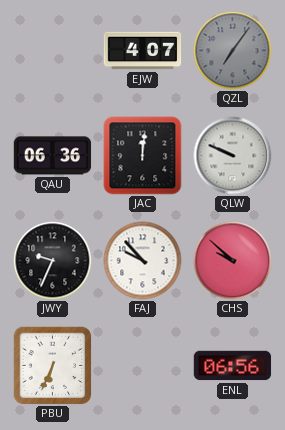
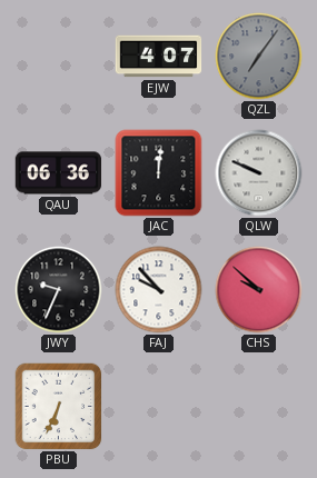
ENL: 06:56 -> none (233, 366)
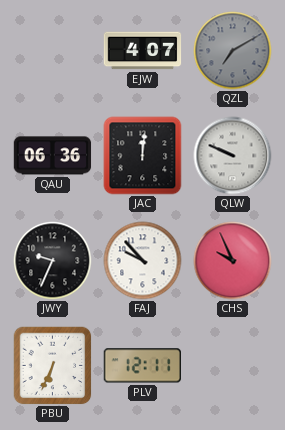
QZL: 7:06 -> 7:10 (233, 51)
CHS: 9:52 -> 9:56 (233, 261)
PLV: none -> 12:11 (142, 366)
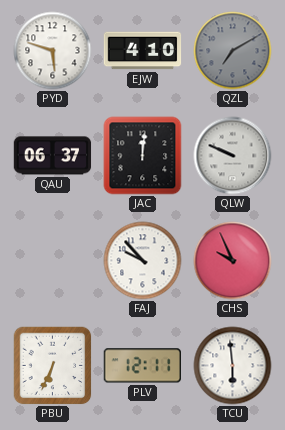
PYD: none -> 5:48 (53, 51)
EJW: 4:07 -> 4:10 (143, 51)
QAU: 06:36 -> 06:37 (53, 156)
JWY: 9:34 -> none (53, 261)
TCU: none -> 5:59 (233, 366)
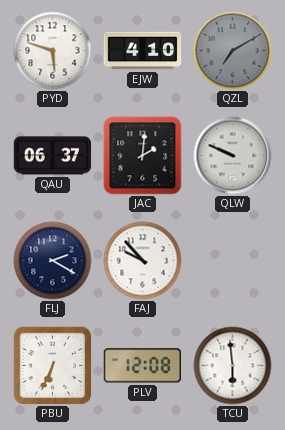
JAC: 12:01 -> 2:01 (143, 156)
FLJ: none -> 2:20 (53, 261)
CHS: 9:56 -> none (233, 261)
PLV: 12:11 -> 12:08 (142, 366)
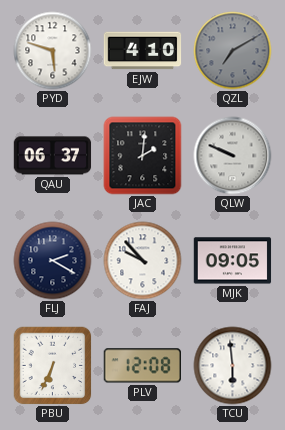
MJK: none -> 09:05 (233, 261)
